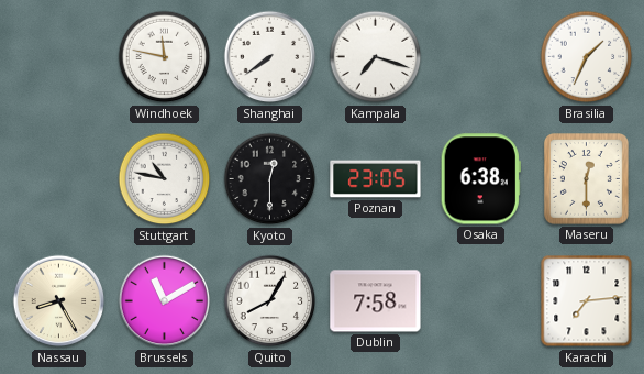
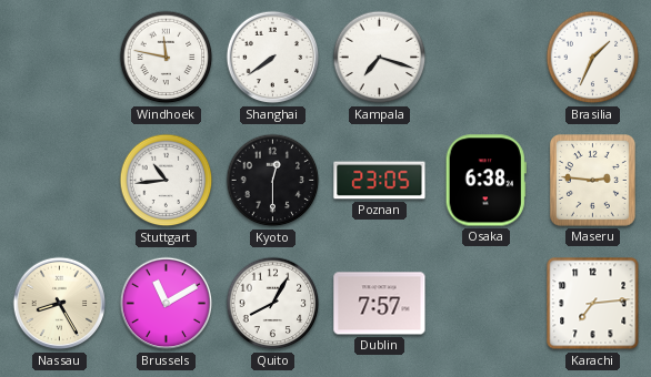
Stuttgart: 10:47 -> 10:44 (167, 181)
Maseru: 12:30 -> 2:46 (593, 181)
Dublin: 7:58 -> 7:57 (380, 304)
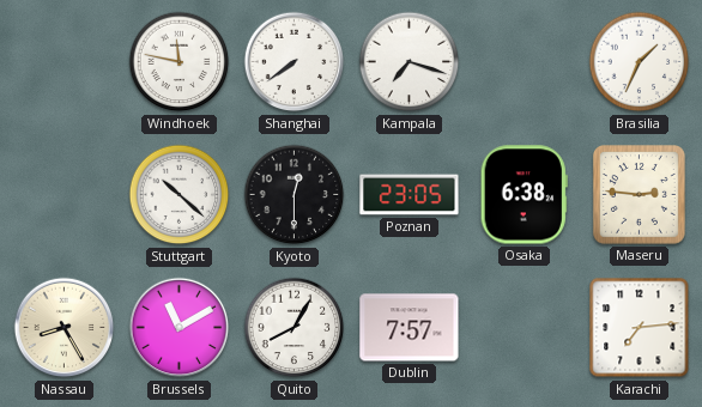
Stuttgart: 10:44 -> 10:22 (180, 195)
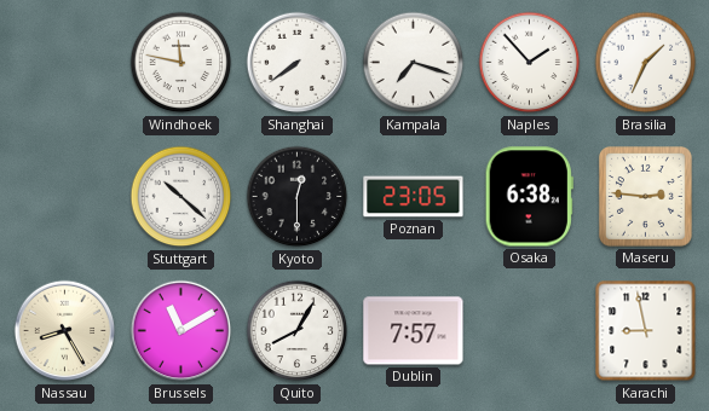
Naples: none -> 1:53 (530, 63)
Karachi: 7:14 -> 8:58 (646, 331)
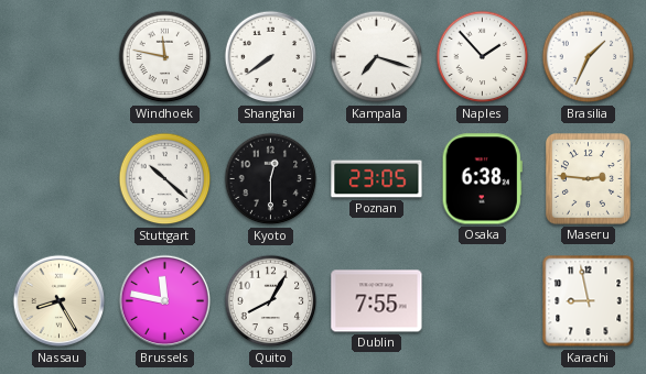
Brussels: 11:10 -> 11:47 (165, 301)
Dublin: 7:57 -> 7:55 (377, 301)
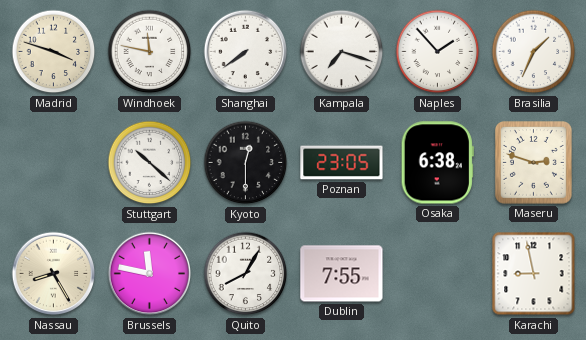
Madrid: none -> 3:48 (54, 52)
Maseru: 2:46 -> 2:48 (534, 163)
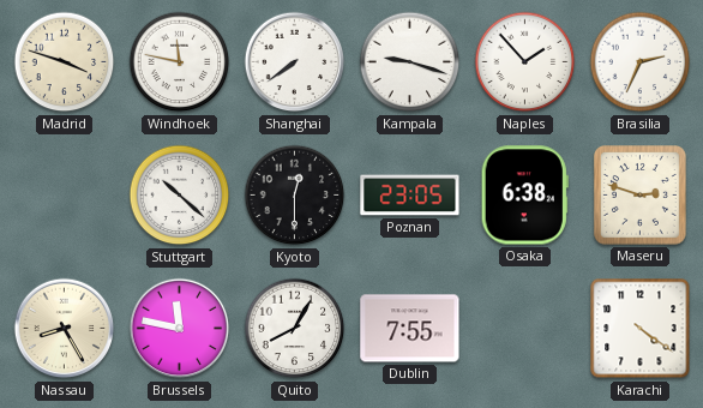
Kampala: 7:18 -> 9:18 (410, 62)
Brasilia: 1:34 -> 2:34 (641, 62)
Karachi: 8:58 -> 4:21 (641, 329)
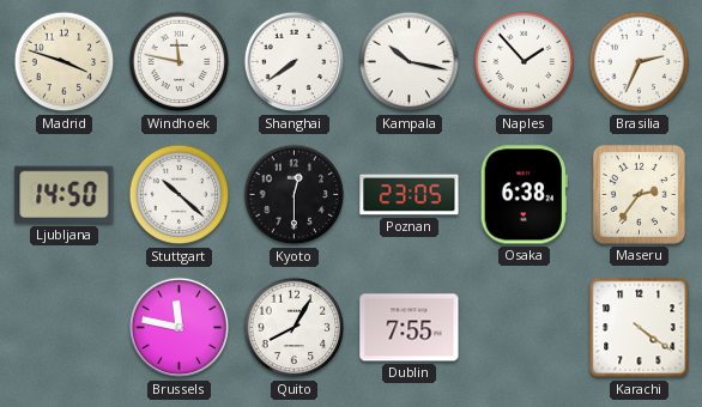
Kampala: 9:18 -> 10:17 (410, 62)
Ljubljana: none -> 14:50 (65, 195)
Maseru: 2:48 -> 2:36 (640, 195)
Nassau: 8:25 -> none (65, 329)
